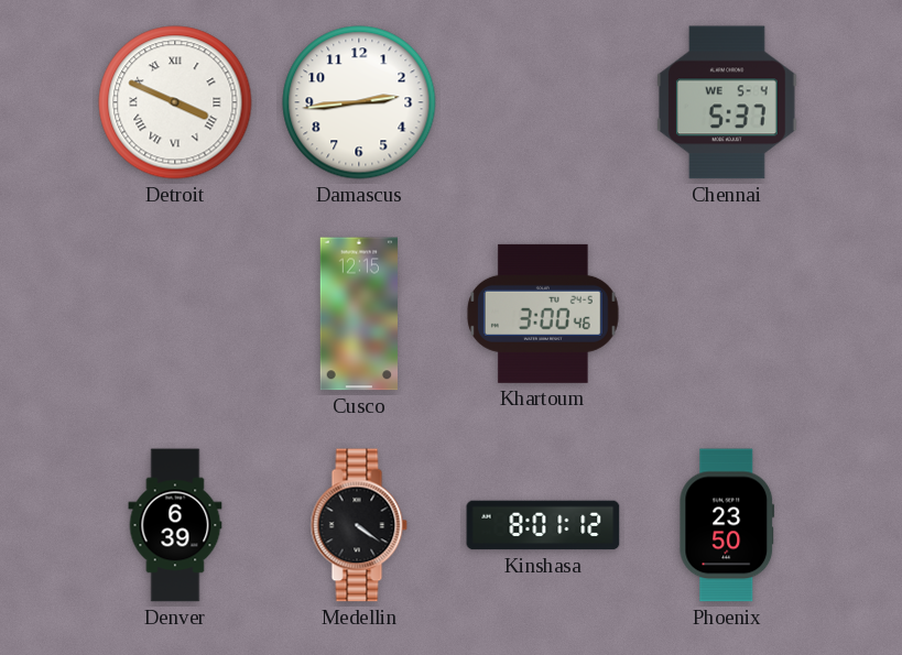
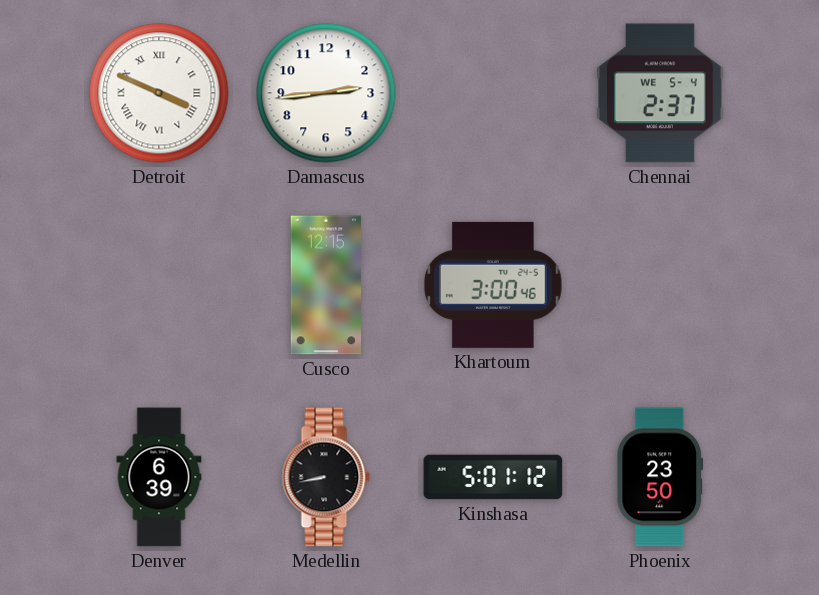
Chennai: 5:37 -> 2:37 (661, 93)
Medellin: 4:21 -> 8:43 (326, 477)
Kinshasa: 8:01 -> 5:01 (493, 477)
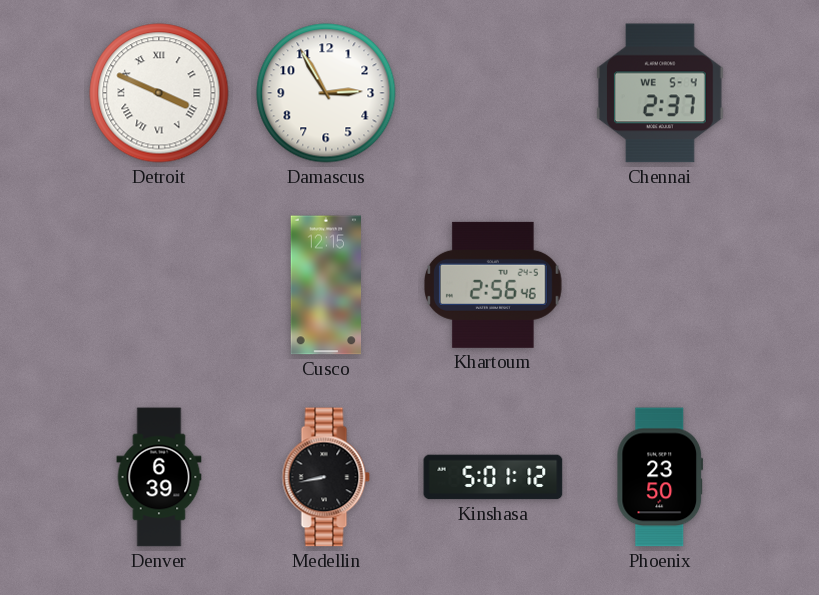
Damascus: 2:44 -> 2:55 (326, 93)
Khartoum: 3:00 -> 2:56 (493, 285)
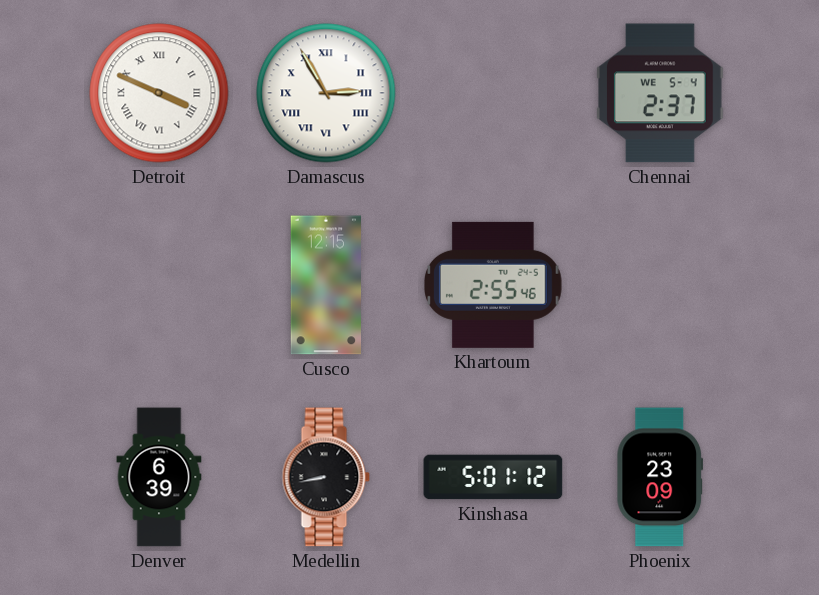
Damascus numerals: Arabic -> Roman (326, 93)
Khartoum: 2:56 -> 2:55 (493, 285)
Phoenix: 23:50 -> 23:09 (660, 477)
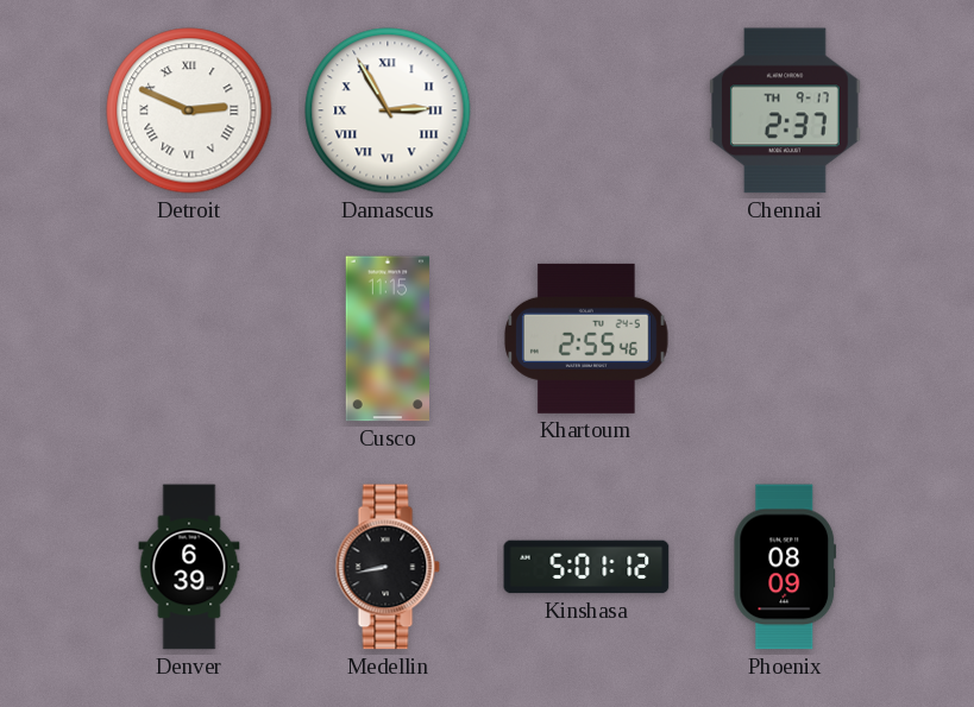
Detroit: 3:49 -> 2:49 (189, 111)
Chennai date: WE 5-4 -> TH 9-17 (786, 111)
Cusco: 12:15 -> 11:15 (387, 339)
Phoenix: 23:09 -> 08:09 (785, 567)
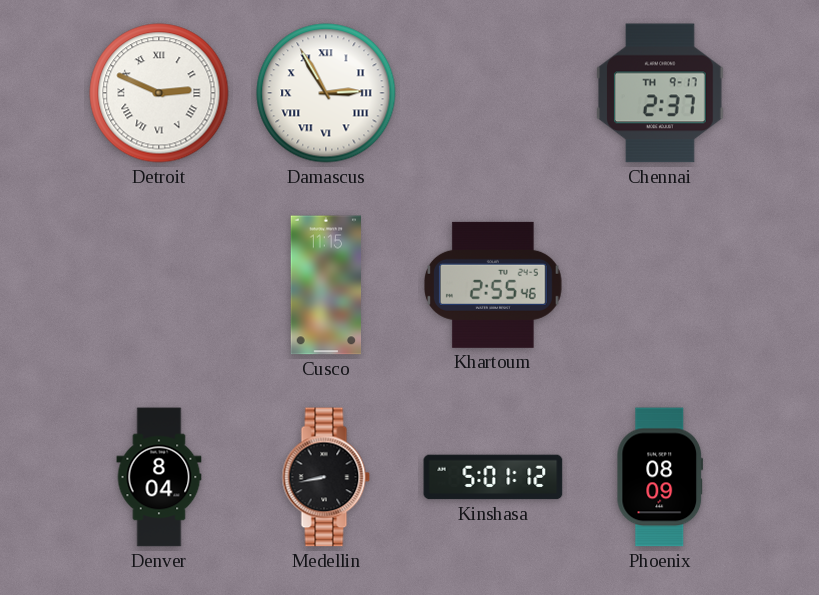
Denver: 6:39 -> 8:04 (159, 477)
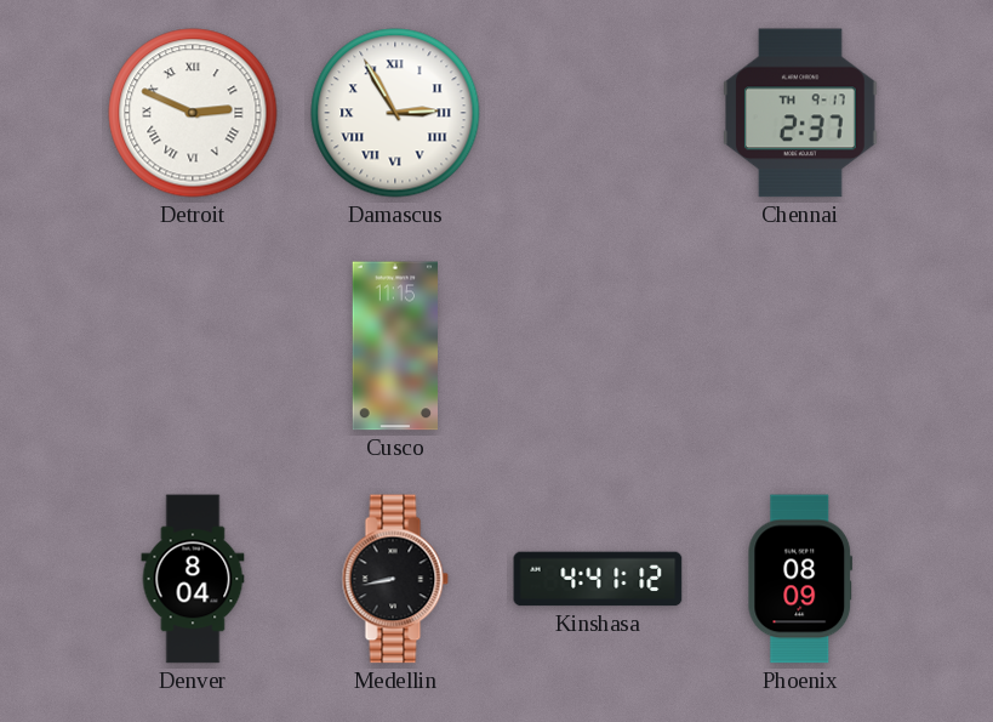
Khartoum: 2:55 -> none (493, 285)
Kinshasa: 5:01 -> 4:41 (598, 579)
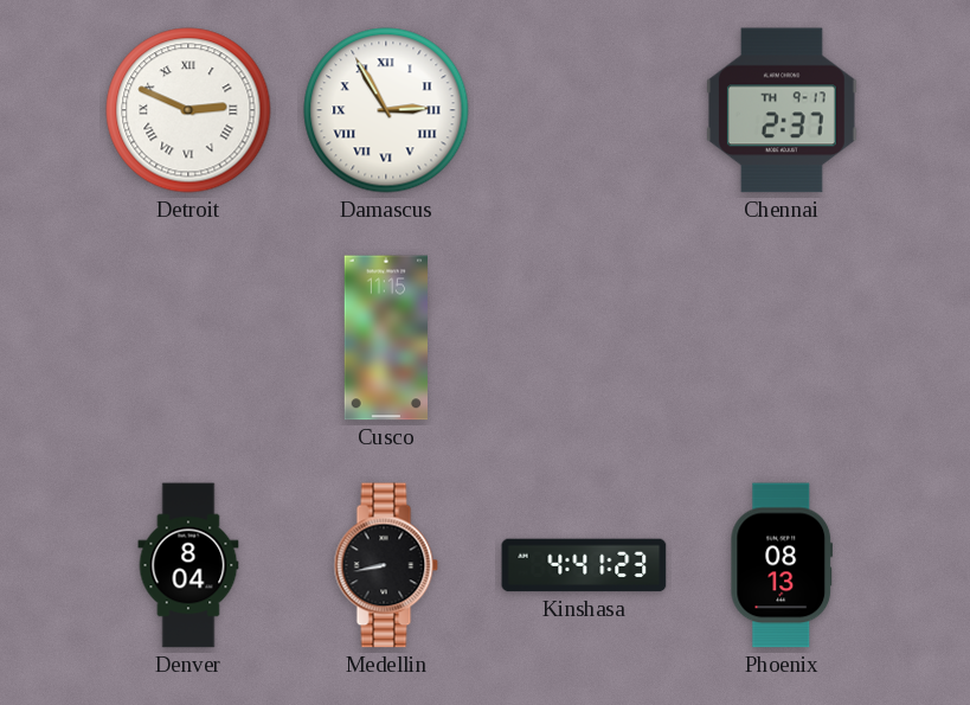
Kinshasa: 4:41:12 -> 4:41:23 (584, 565)
Phoenix: 08:09 -> 08:13 (782, 565)
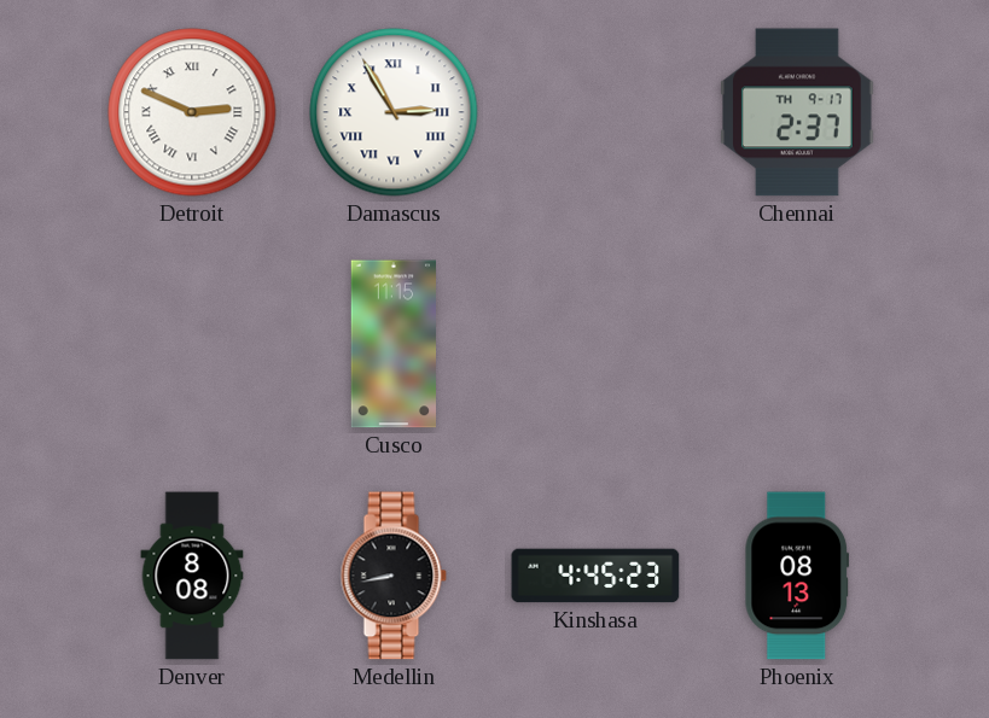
Denver: 8:04 -> 8:08 (192, 576)
Kinshasa: 4:41 -> 4:45 (595, 576)
